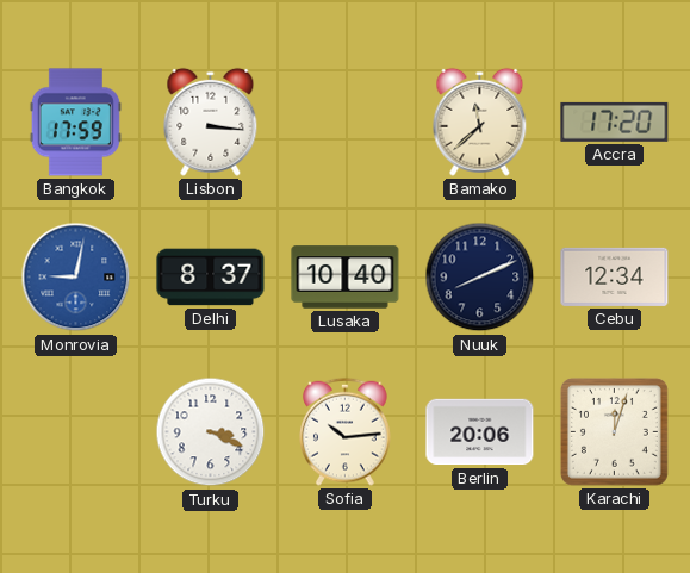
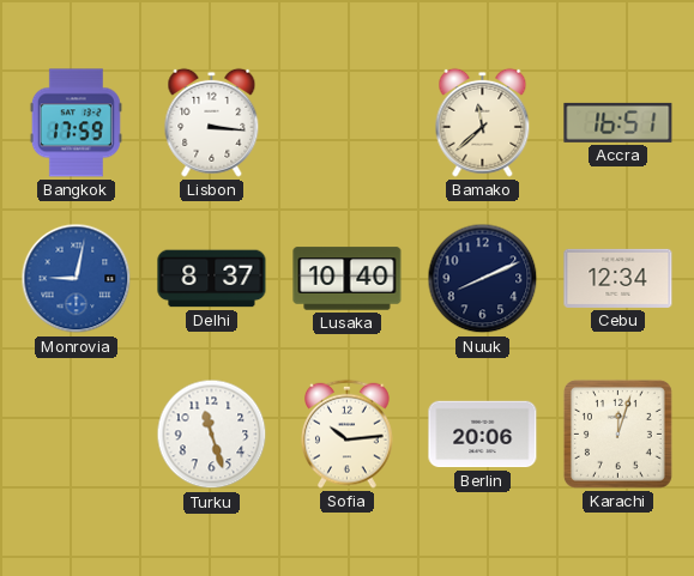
Accra: 17:20 -> 16:51 (618, 122)
Turku: 3:19 -> 11:27 (212, 435)
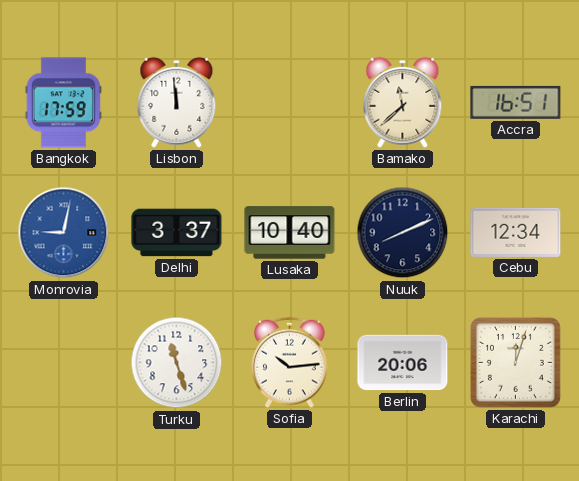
Lisbon: 3:16 -> 11:59 (177, 102)
Delhi: 8:37 -> 3:37 (177, 233)
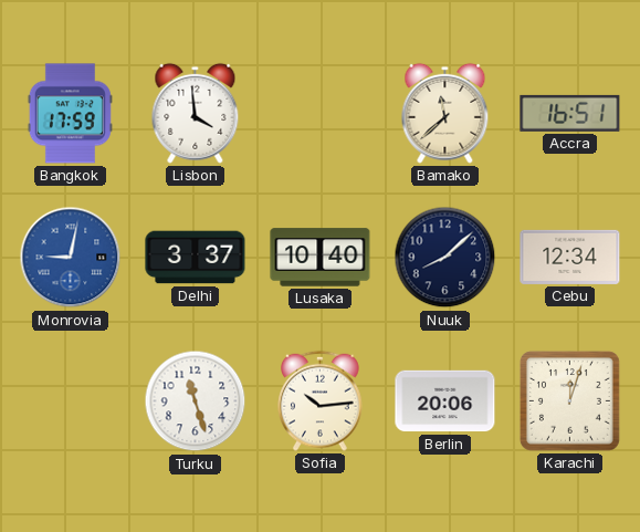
Lisbon: 11:59 -> 3:59 (196, 113)
Nuuk: 8:11 -> 8:08 (445, 258)
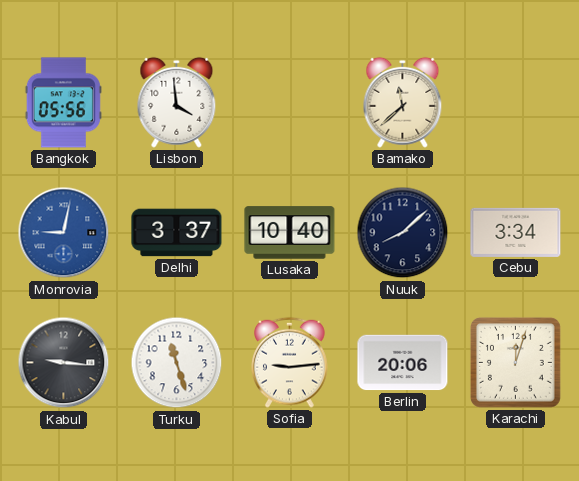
Bangkok: 17:59 -> 05:56 (63, 103)
Accra: 16:51 -> none (570, 113)
Cebu: 12:34 -> 3:34 (516, 232)
Kabul: none -> 9:16 (64, 363)
Sofia: 10:14 -> 9:14 (290, 362)
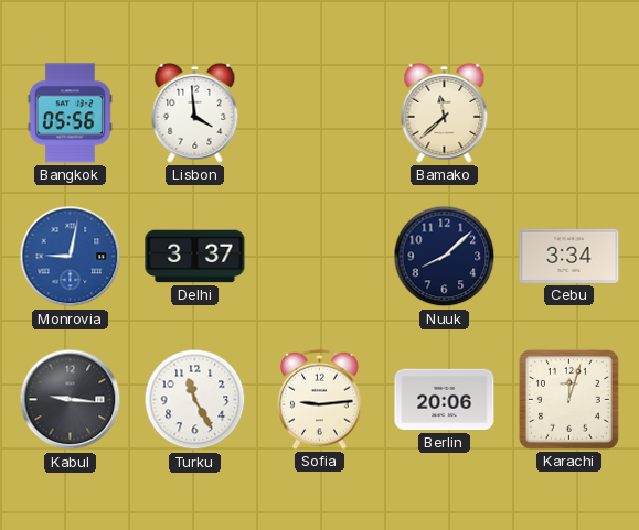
Lusaka: 10:40 -> none (290, 233)
Turku: 11:27 -> 11:25 (195, 400)
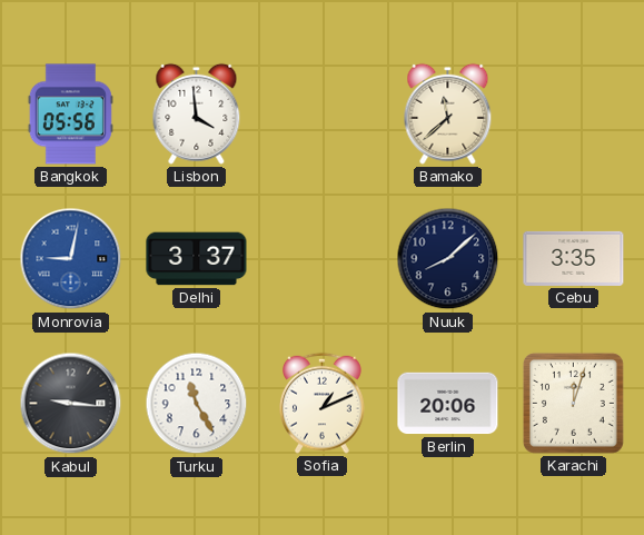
Cebu: 3:34 -> 3:35 (574, 258)
Sofia: 9:14 -> 1:11 (323, 403)
